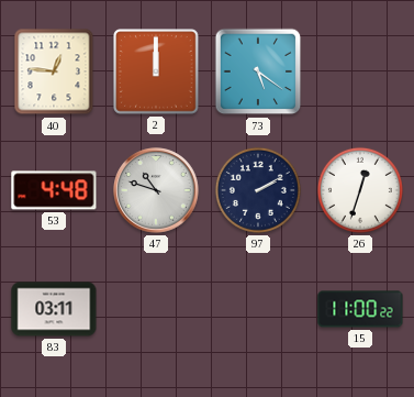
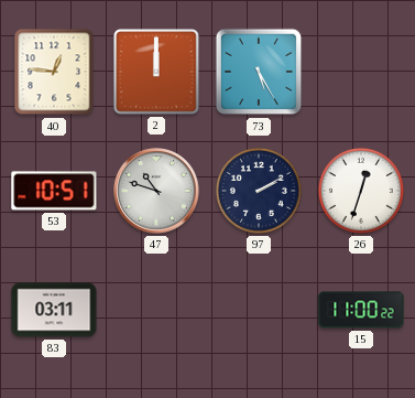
73: 5:21 -> 5:25 (259, 72)
53: 4:48 -> 10:51 (54, 191)
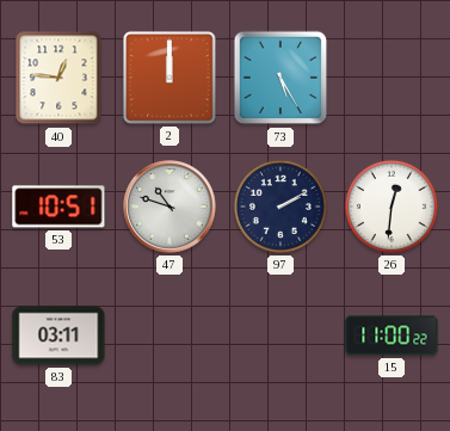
26: 12:33 -> 12:31 (392, 207)
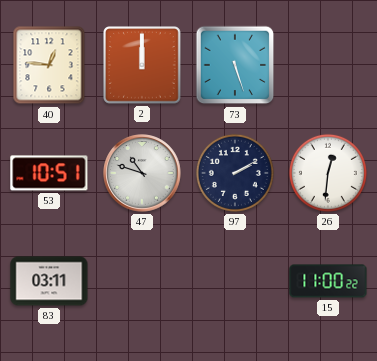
73: 5:25 -> 5:27 (235, 65)
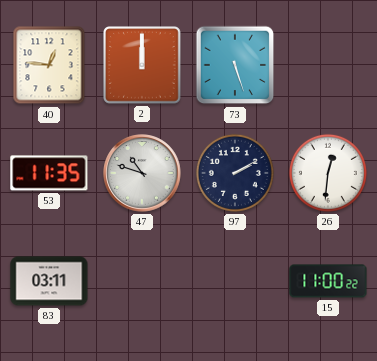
53: 10:51 -> 11:35 (49, 173)
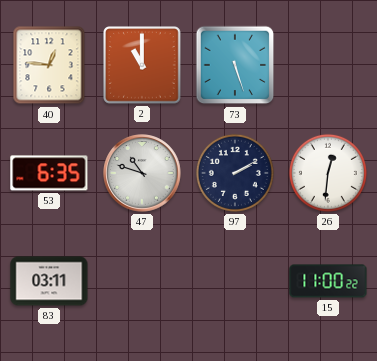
2: 12:00 -> 11:00 (142, 65)
53: 11:35 -> 6:35 (49, 173)
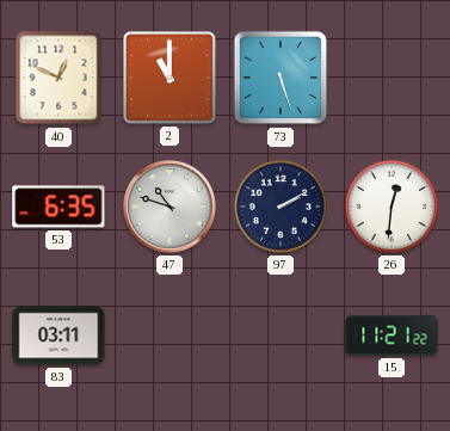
40: 12:46 -> 12:49 (58, 78)
15: 11:00 -> 11:21 (392, 335)
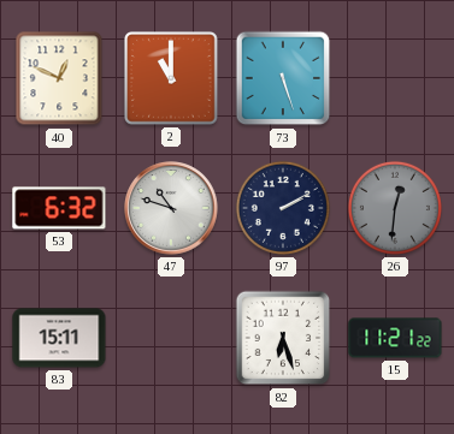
53: 6:35 -> 6:32 (59, 208)
26 dial: white -> grey (395, 208)
83: 03:11 -> 15:11 (59, 338)
82: none -> 6:27 (283, 338)
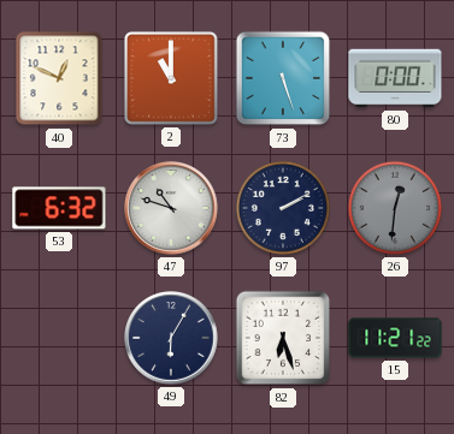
80: none -> 0:00 (395, 78)
83: 15:11 -> none (59, 338)
49: none -> 6:05 (171, 338)
